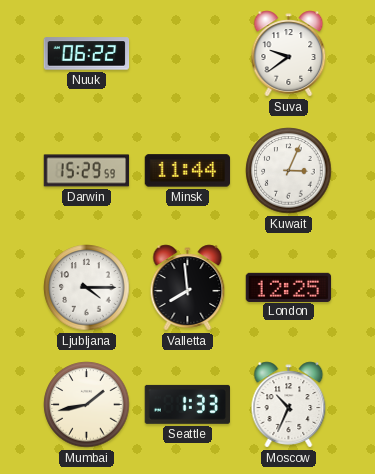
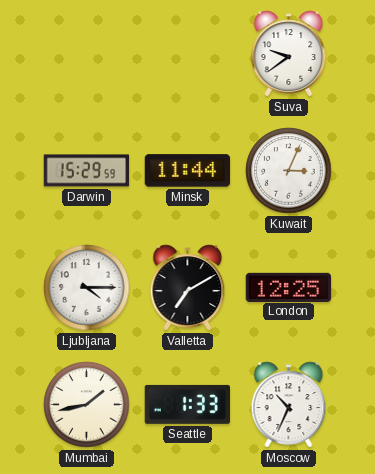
Nuuk: 06:22 -> none (87, 54)
Valletta: 7:59 -> 7:10 (188, 288)
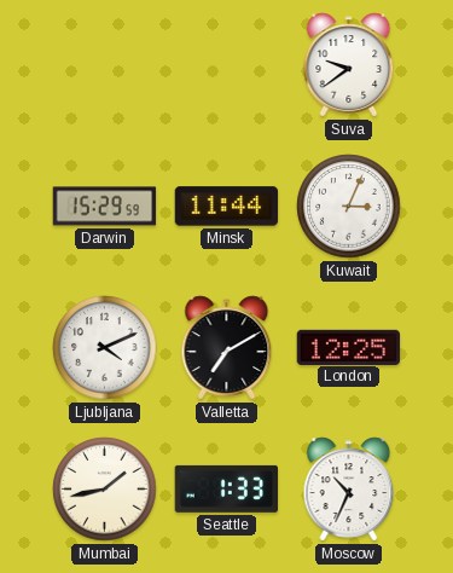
Ljubljana: 4:15 -> 4:11 (105, 348)
